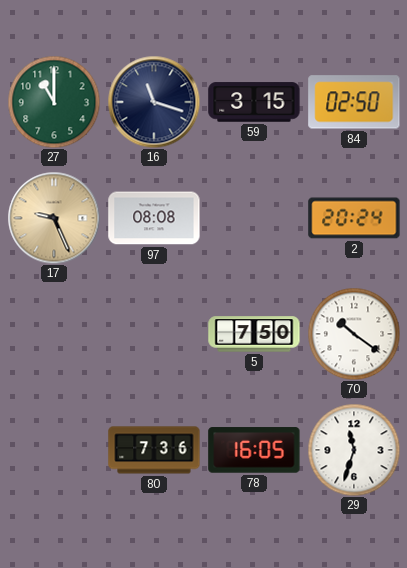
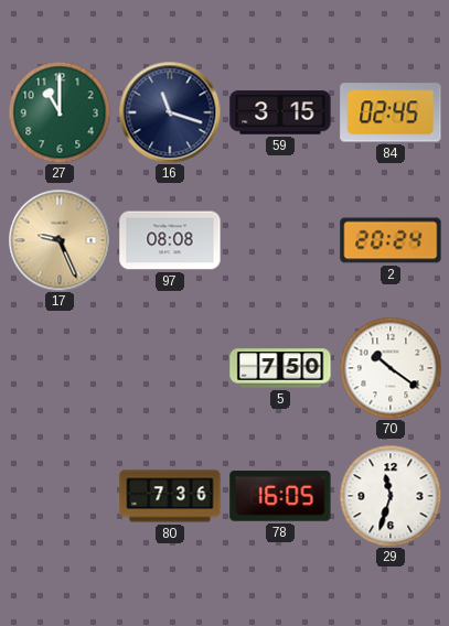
84: 02:50 -> 02:45 (391, 112)
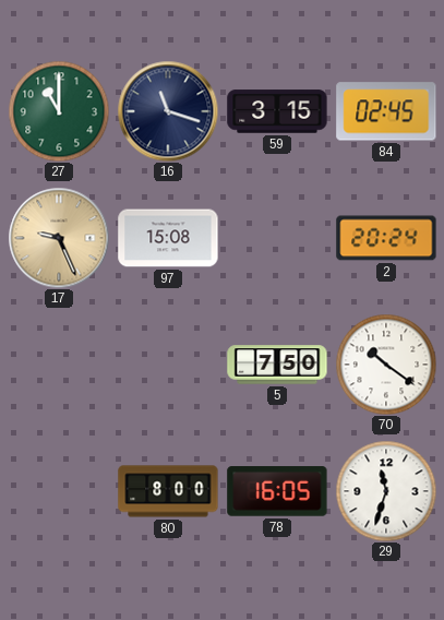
97: 08:08 -> 15:08 (168, 238)
80: 7:36 -> 8:00 (168, 491)
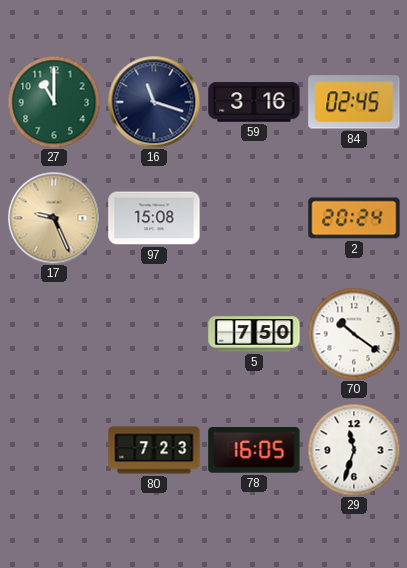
59: 3:15 -> 3:16 (254, 102)
80: 8:00 -> 7:23 (154, 450)
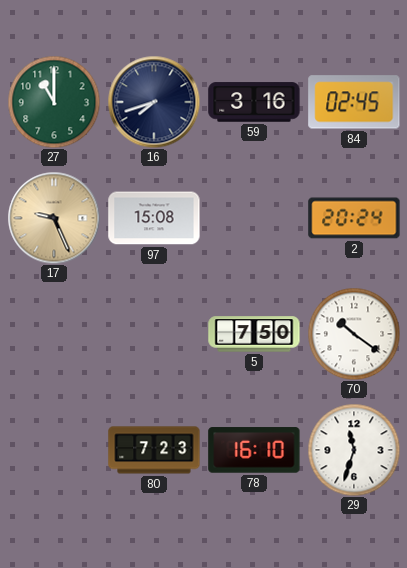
16: 11:18 -> 7:42 (154, 102)
78: 16:05 -> 16:10 (254, 450)
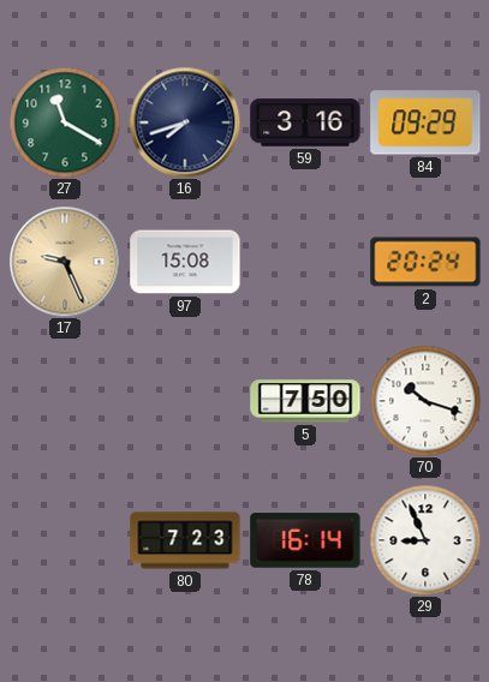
27: 11:00 -> 11:20 (65, 122)
84: 02:45 -> 09:29 (425, 122)
70: 10:21 -> 10:18 (425, 401)
78: 16:10 -> 16:14 (305, 540)
29: 11:33 -> 8:56 (425, 540)
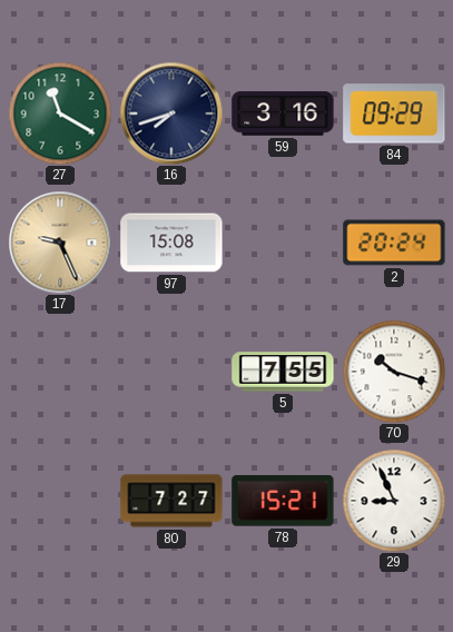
5: 7:50 -> 7:55 (283, 372)
80: 7:23 -> 7:27 (171, 501)
78: 16:14 -> 15:21 (283, 501)
